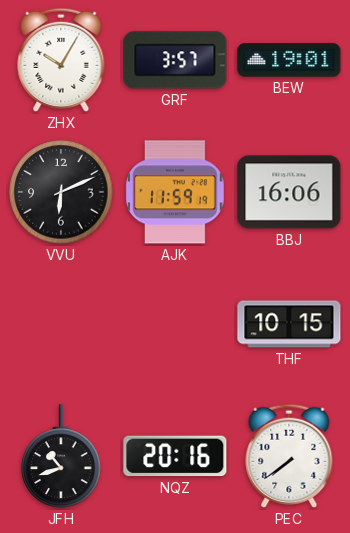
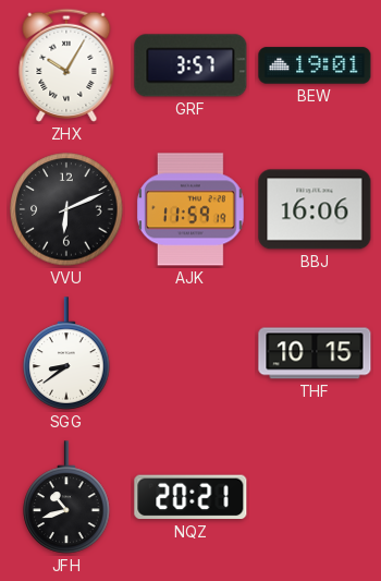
SGG: none -> 8:39 (66, 353)
NQZ: 20:16 -> 20:21 (190, 497)
PEC: 7:39 -> none (289, 456)
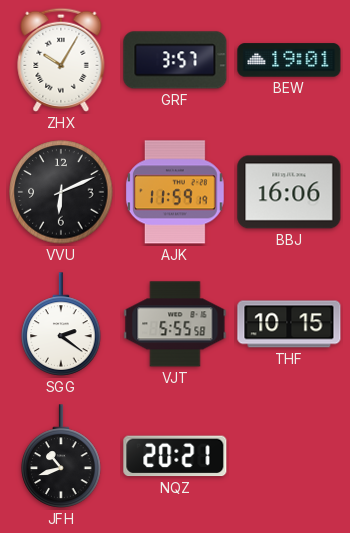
SGG: 8:39 -> 2:21 (61, 324)
VJT: none -> 5:55 (175, 324)
